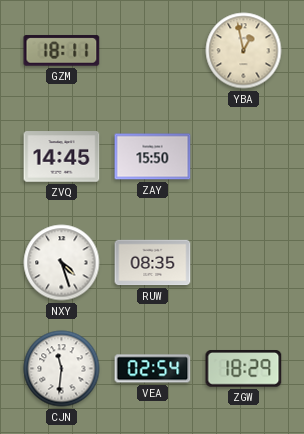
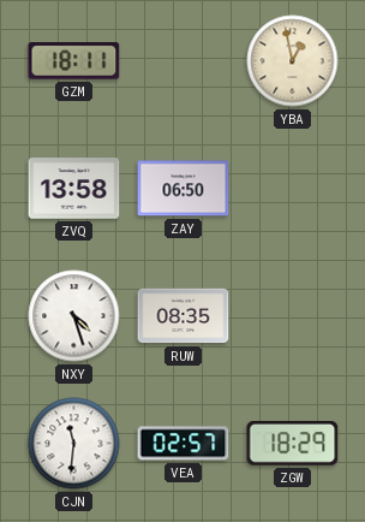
ZVQ: 14:45 -> 13:58 (74, 189)
ZAY: 15:50 -> 06:50 (184, 189)
VEA: 02:54 -> 02:57 (184, 444)
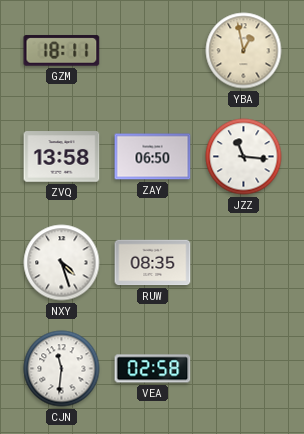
JZZ: none -> 11:16 (244, 157)
VEA: 02:57 -> 02:58 (153, 369)
ZGW: 18:29 -> none (293, 444)
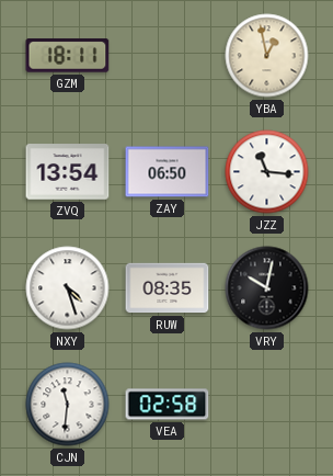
ZVQ: 13:58 -> 13:54 (68, 172)
VRY: none -> 10:02 (267, 288)
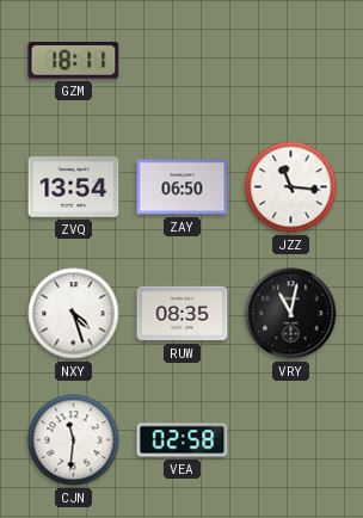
YBA: 12:58 -> none (267, 56)
VRY: 10:02 -> 11:02 (291, 314)
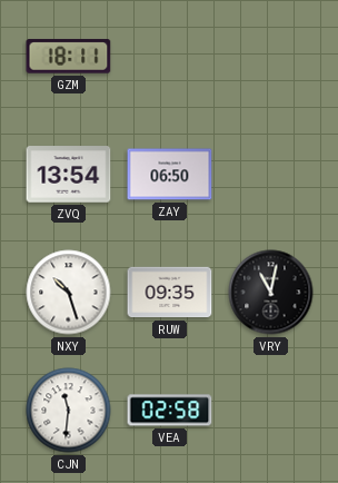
JZZ: 11:16 -> none (291, 187)
NXY: 4:27 -> 10:27 (69, 293)
RUW: 08:35 -> 09:35 (170, 293)
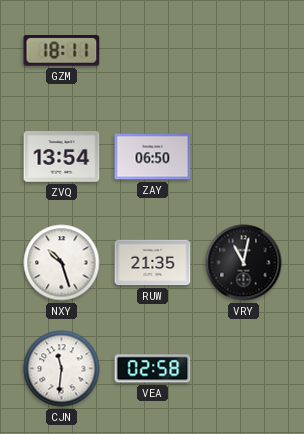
RUW: 09:35 -> 21:35 (153, 263)
